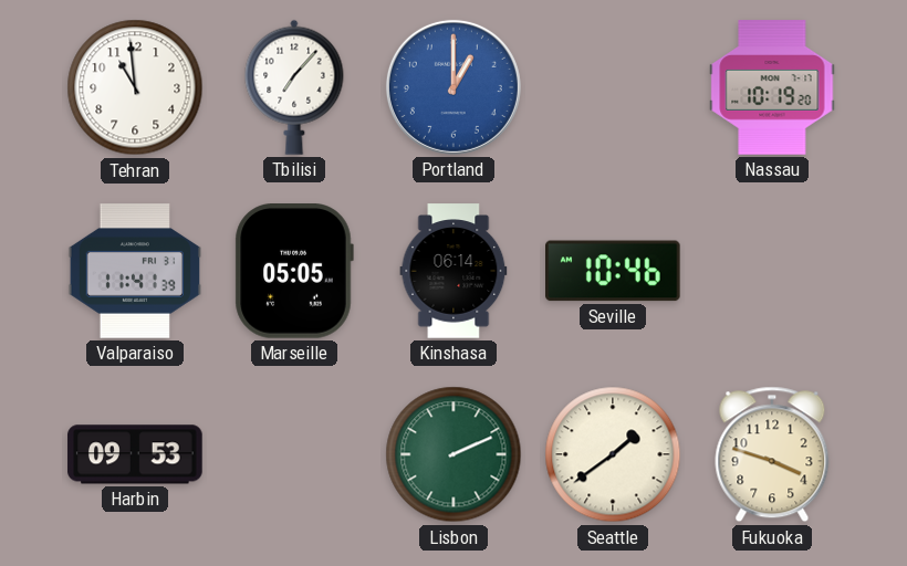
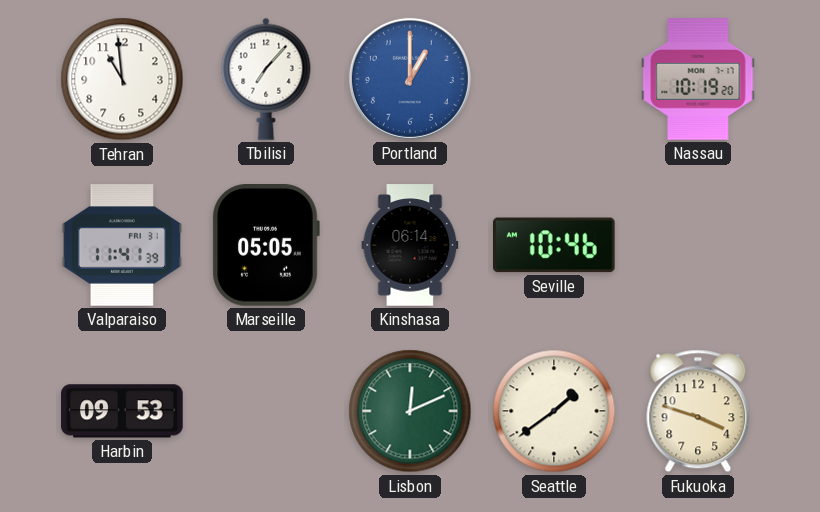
Lisbon: 2:11 -> 12:11 (410, 411)
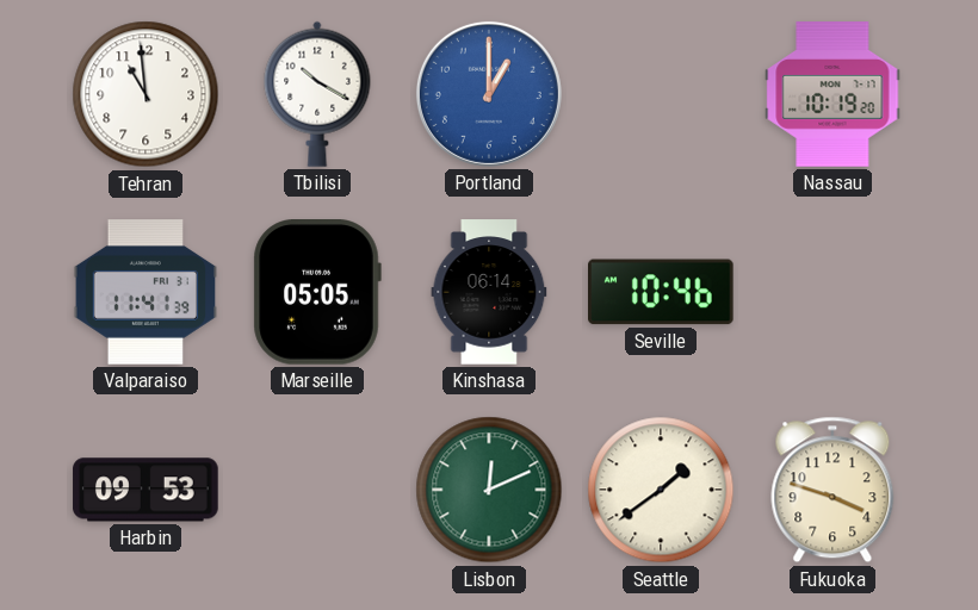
Tbilisi: 7:07 -> 10:20 (317, 94)
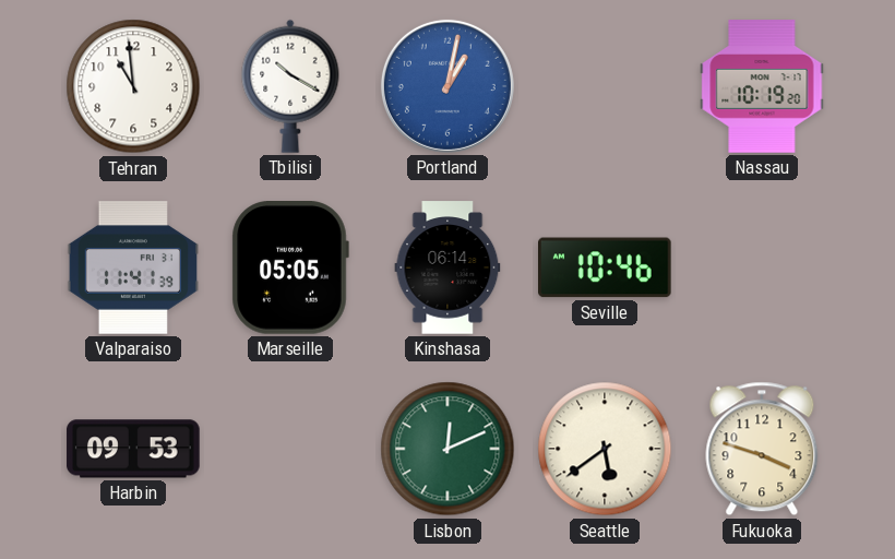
Portland: 1:00 -> 1:02 (448, 86)
Seattle: 1:39 -> 5:39 (605, 449)
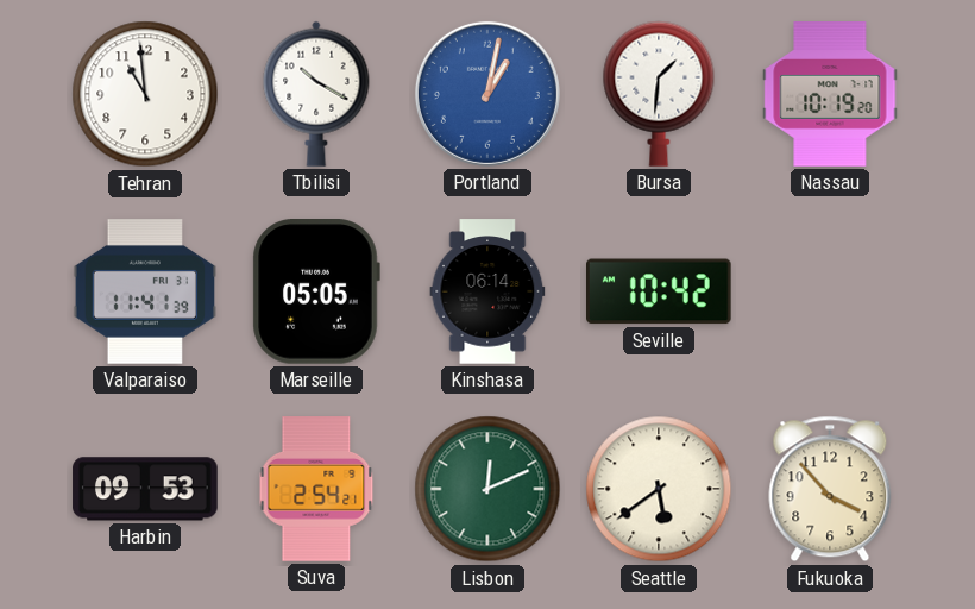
Bursa: none -> 1:31 (659, 94)
Seville: 10:46 -> 10:42 (660, 291)
Suva: none -> 2:54 (316, 489)
Fukuoka: 3:48 -> 3:53 (830, 489)
